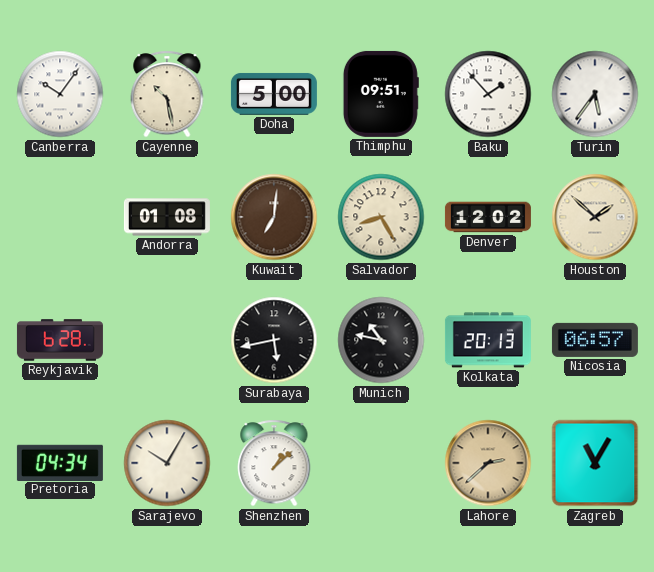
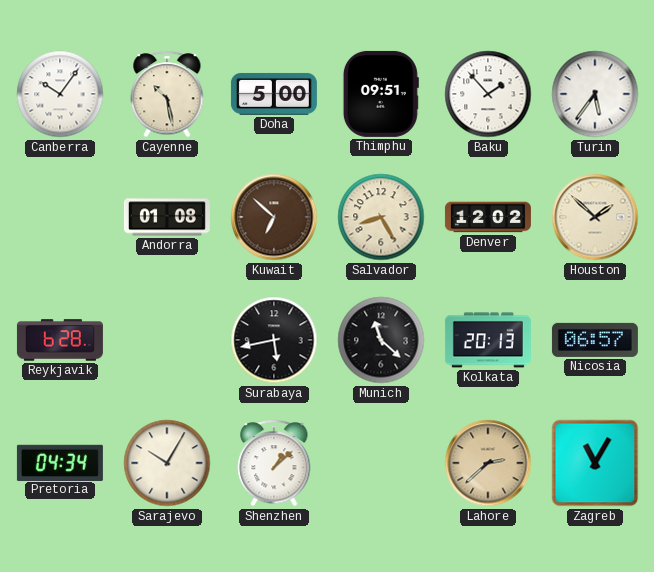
Kuwait: 7:01 -> 6:52 (274, 217)
Munich: 10:47 -> 11:22 (381, 340)
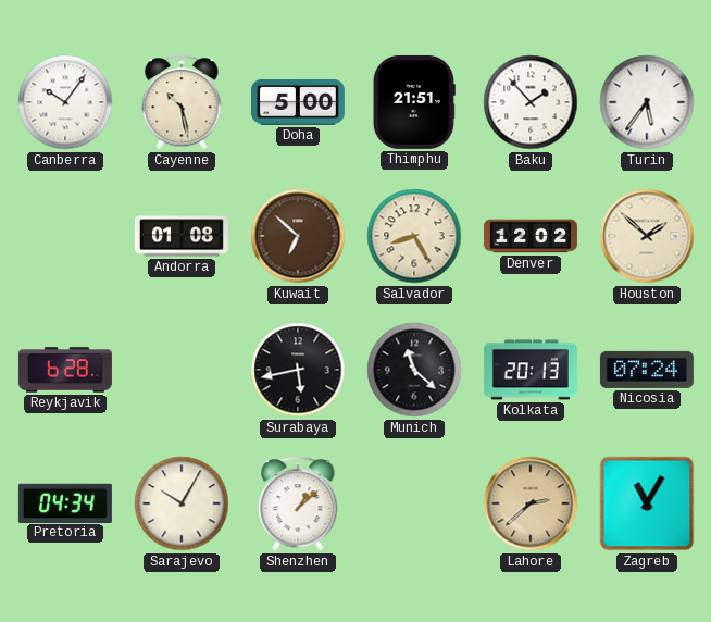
Thimphu: 09:51 -> 21:51 (414, 102)
Nicosia: 06:57 -> 07:24 (647, 370)
